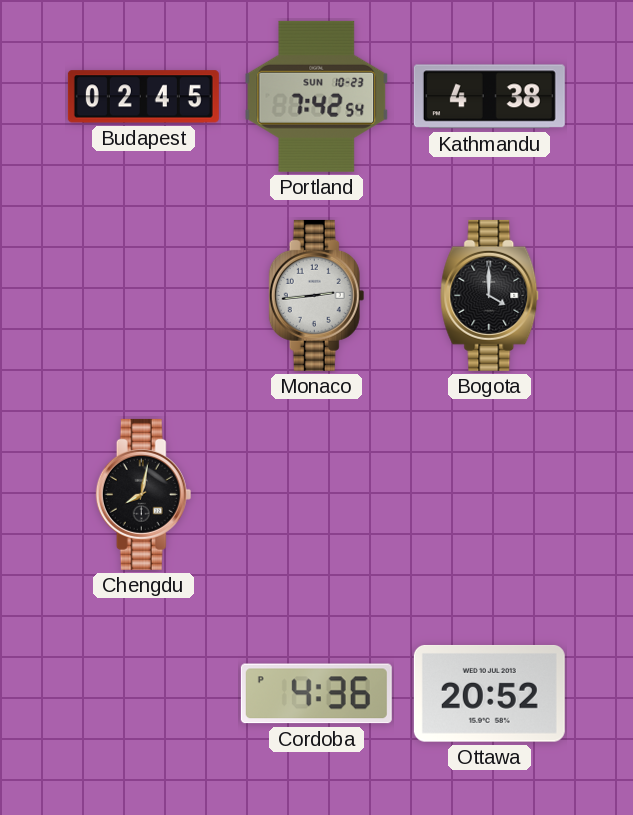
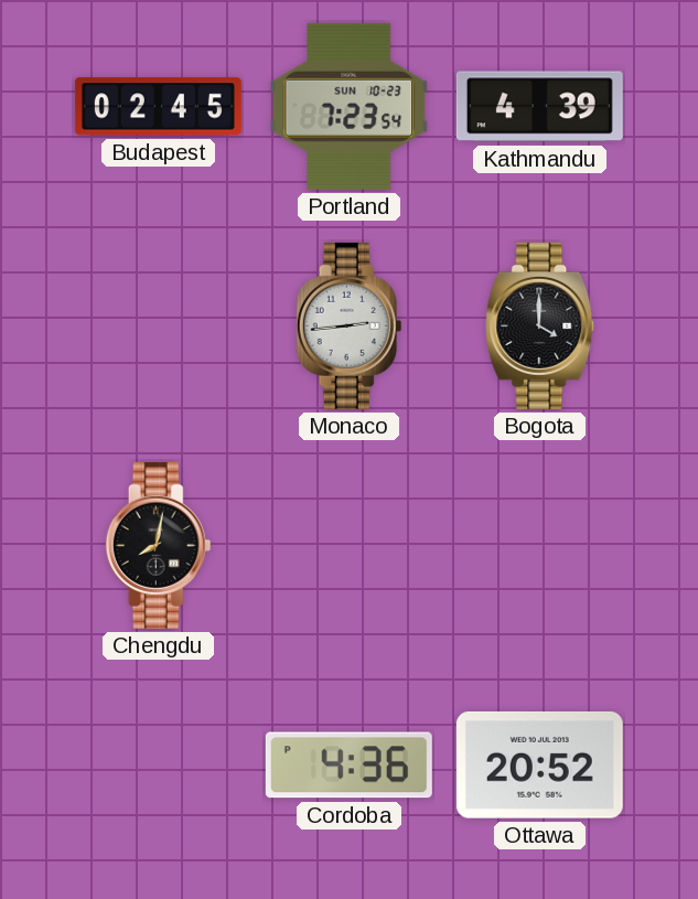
Portland: 7:42 -> 7:23 (350, 106)
Kathmandu: 4:38 -> 4:39 (539, 107)
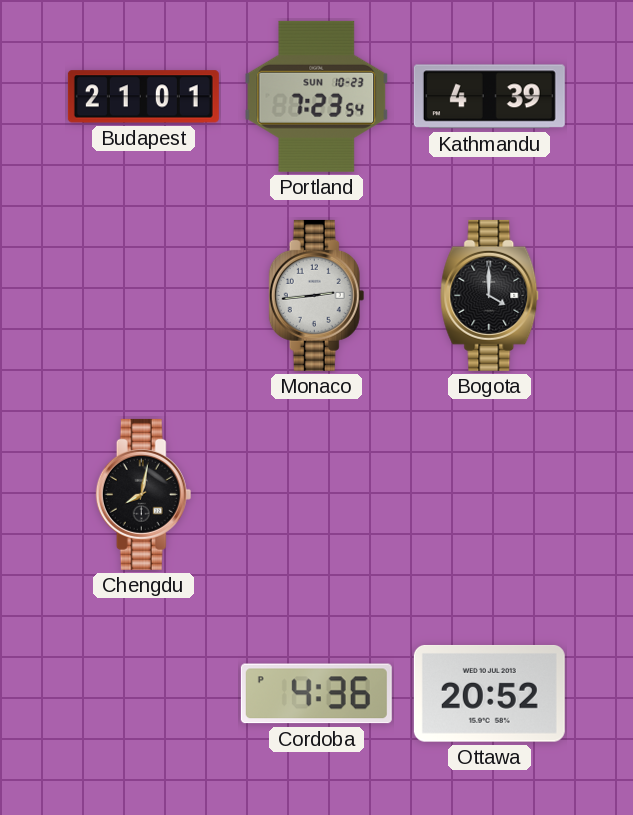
Budapest: 02:45 -> 21:01 (143, 97)
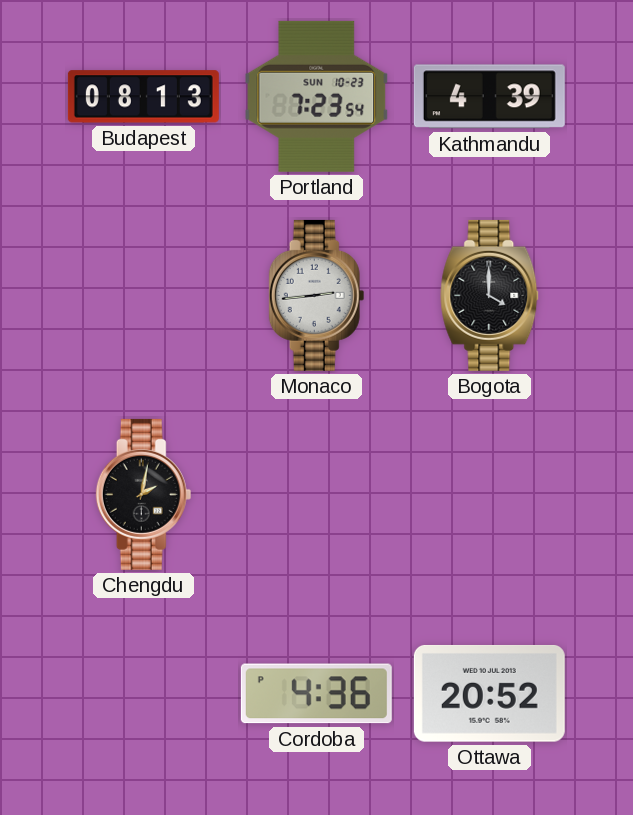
Budapest: 21:01 -> 08:13 (143, 97)
Chengdu: 8:02 -> 2:02 (144, 494)
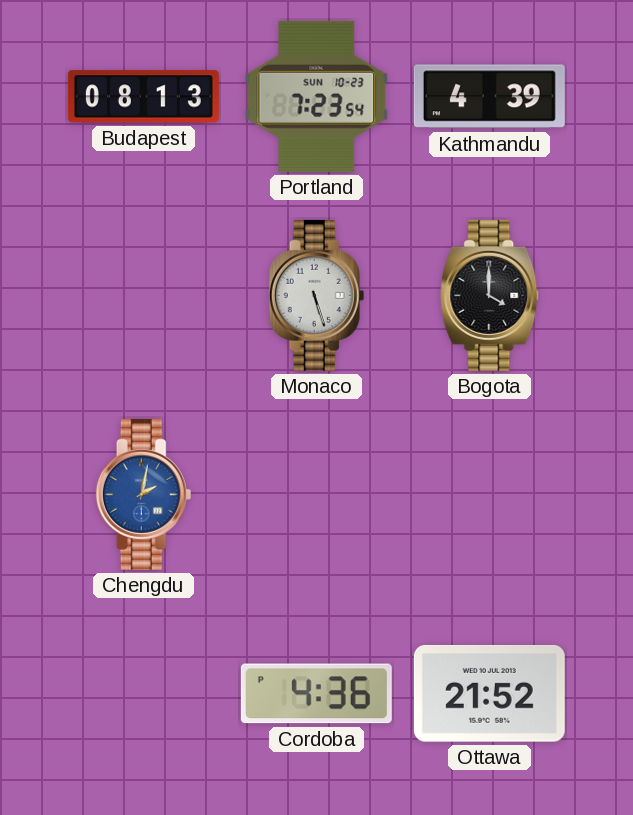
Monaco: 2:44 -> 5:27 (317, 295)
Chengdu dial: black -> blue (144, 494)
Ottawa: 20:52 -> 21:52 (489, 693)
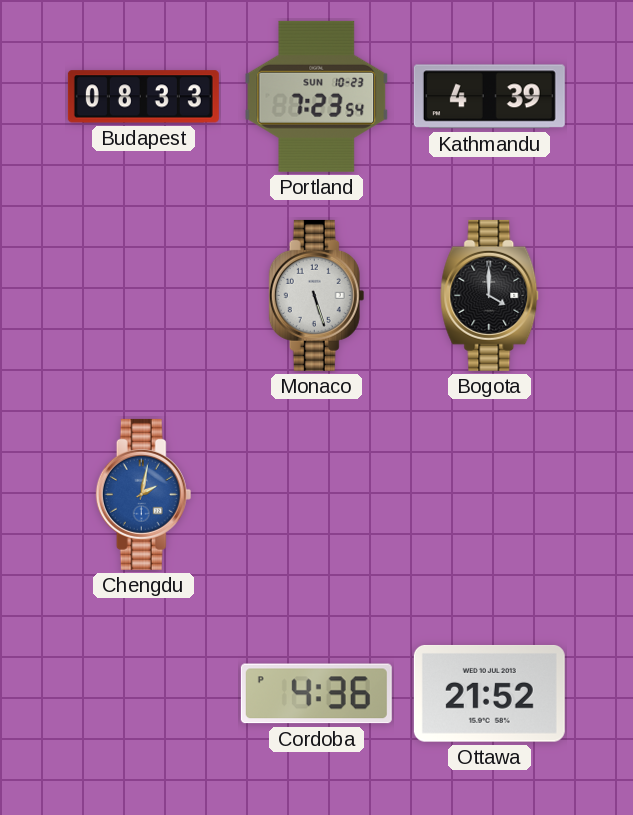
Budapest: 08:13 -> 08:33 (143, 97)
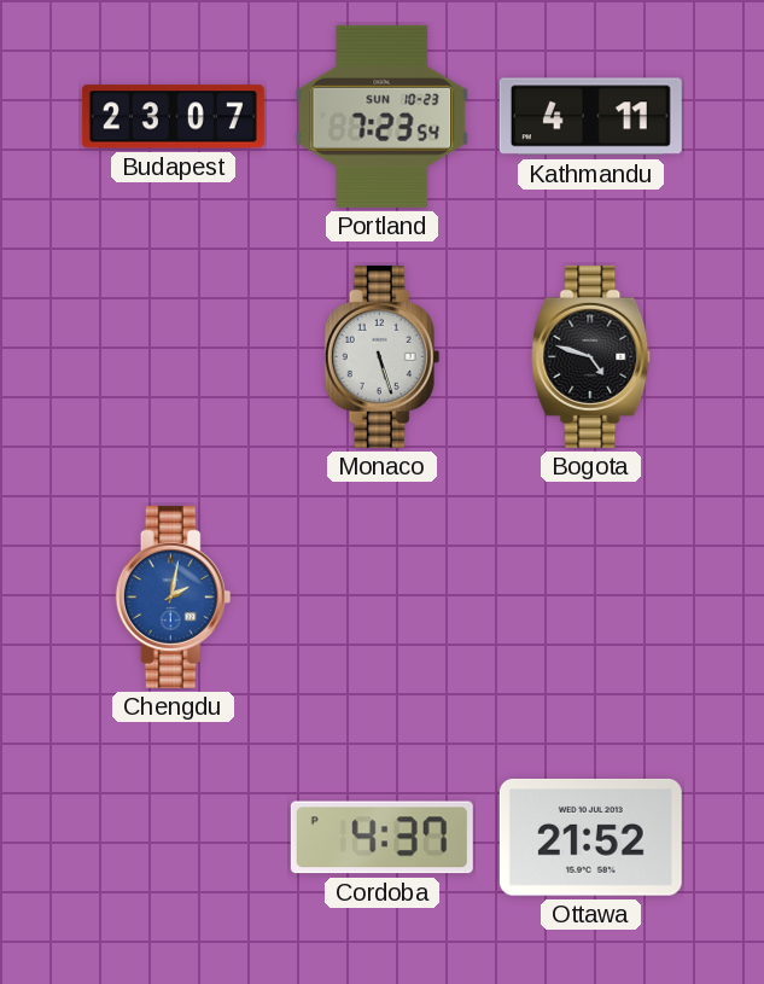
Budapest: 08:33 -> 23:07 (173, 117)
Kathmandu: 4:39 -> 4:11 (590, 117)
Bogota: 4:00 -> 4:48 (591, 356)
Cordoba: 4:36 -> 4:37 (381, 838)
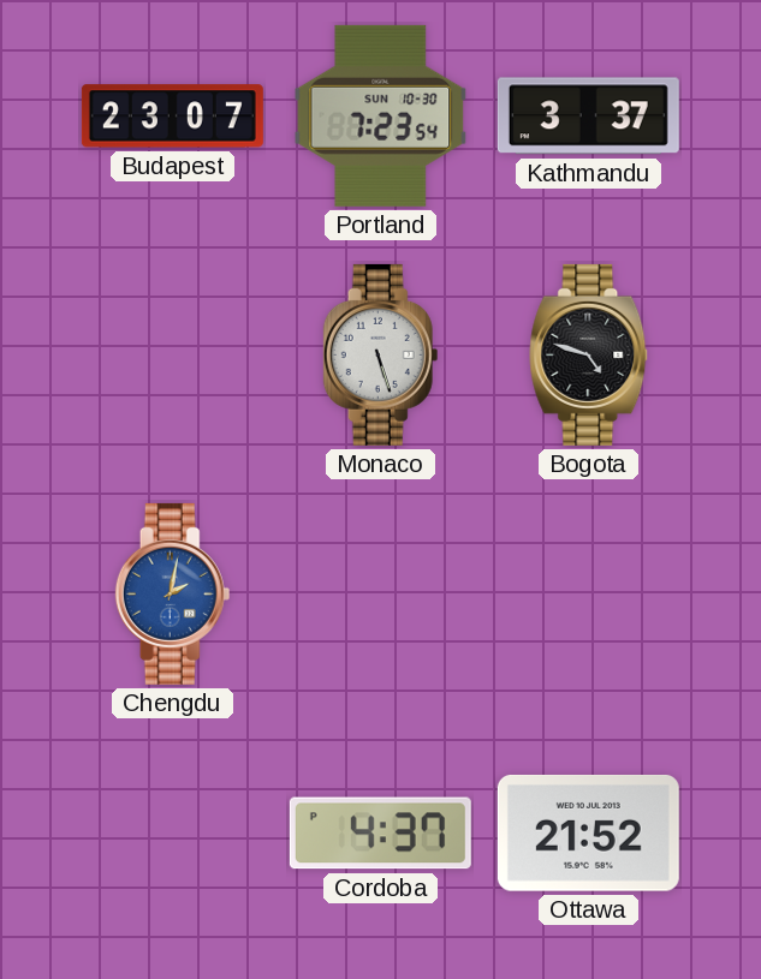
Portland date: SUN 10-23 -> SUN 10-30 (381, 115)
Kathmandu: 4:11 -> 3:37 (588, 117)
